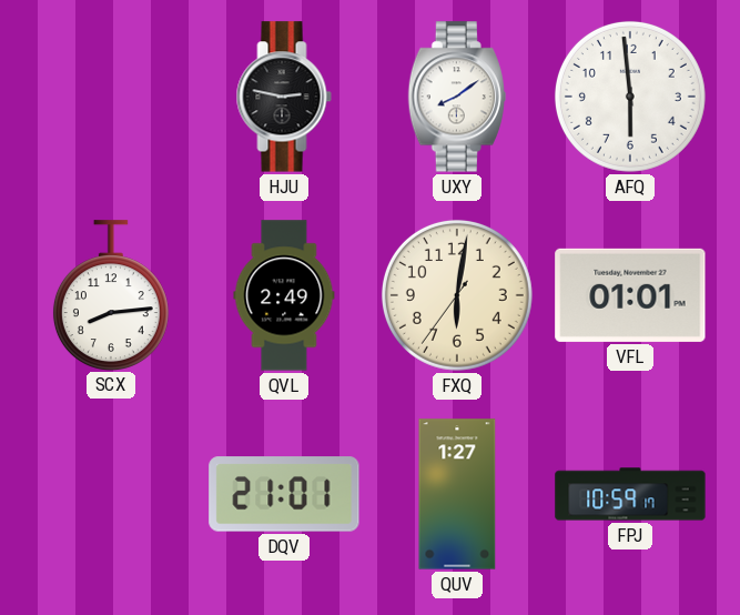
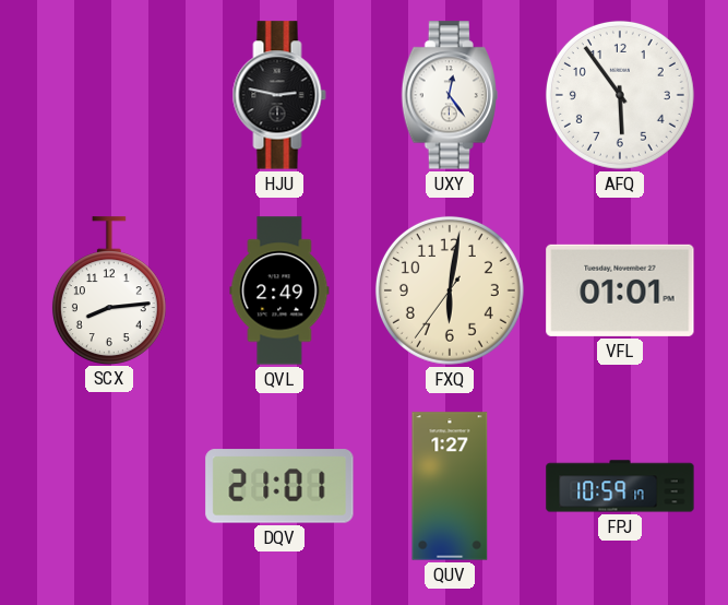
UXY: 8:09 -> 12:24 (450, 95)
AFQ: 5:59 -> 5:54 (620, 95)
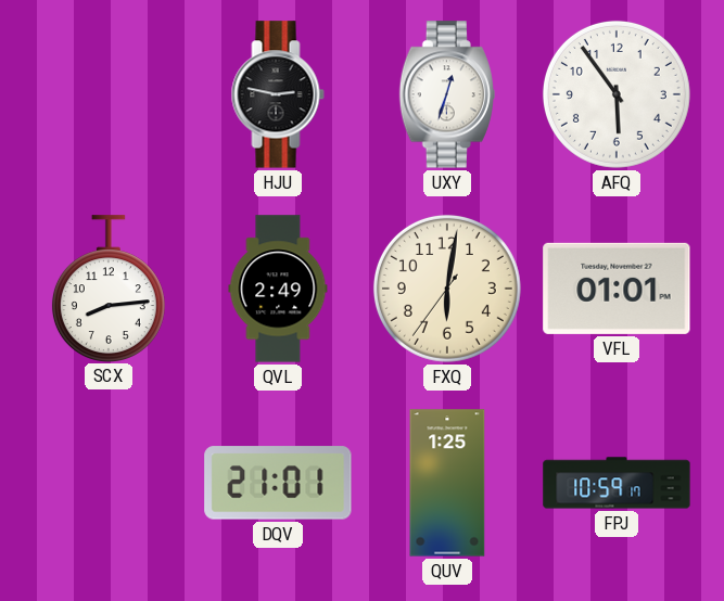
UXY: 12:24 -> 12:33 (447, 94)
QUV: 1:27 -> 1:25 (447, 483)
